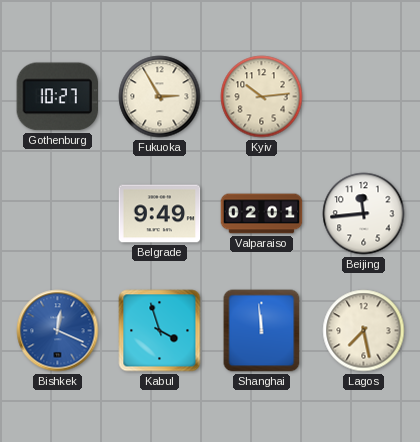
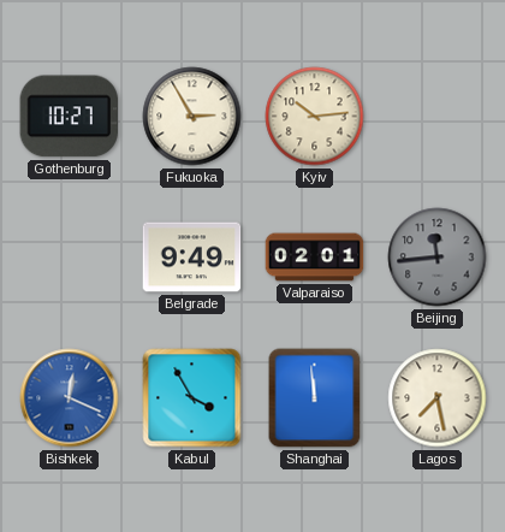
Beijing dial: white -> grey (438, 258)
Kabul: 3:57 -> 3:55 (192, 398)
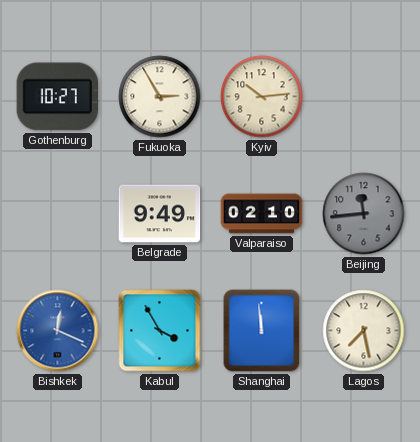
Valparaiso: 02:01 -> 02:10 (262, 214)
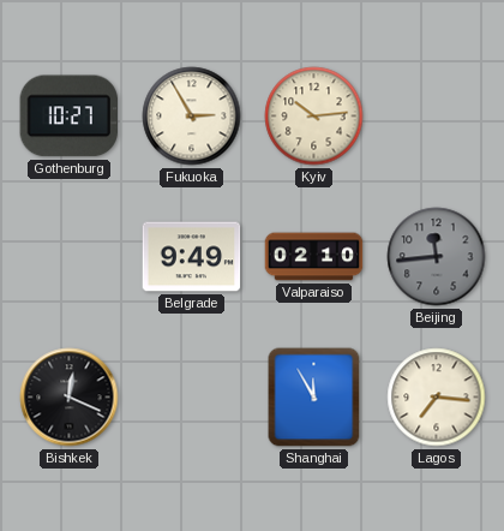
Bishkek dial: blue -> black (70, 398)
Kabul: 3:55 -> none (160, 331)
Shanghai: 11:59 -> 11:55 (314, 398)
Lagos: 7:28 -> 7:16 (437, 398)
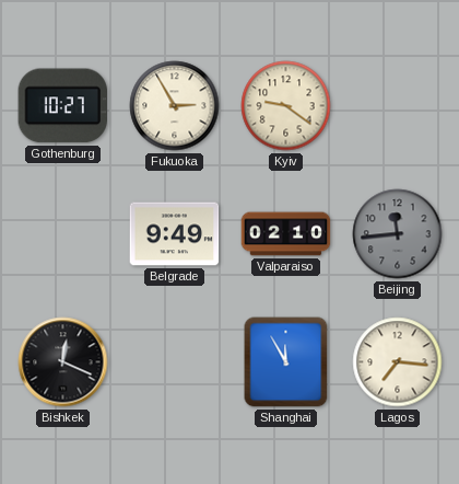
Kyiv: 10:14 -> 9:21 (286, 106)
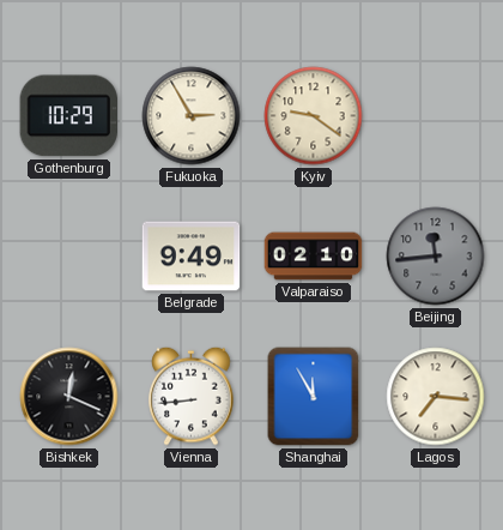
Gothenburg: 10:27 -> 10:29 (68, 116)
Vienna: none -> 8:44 (192, 396)
